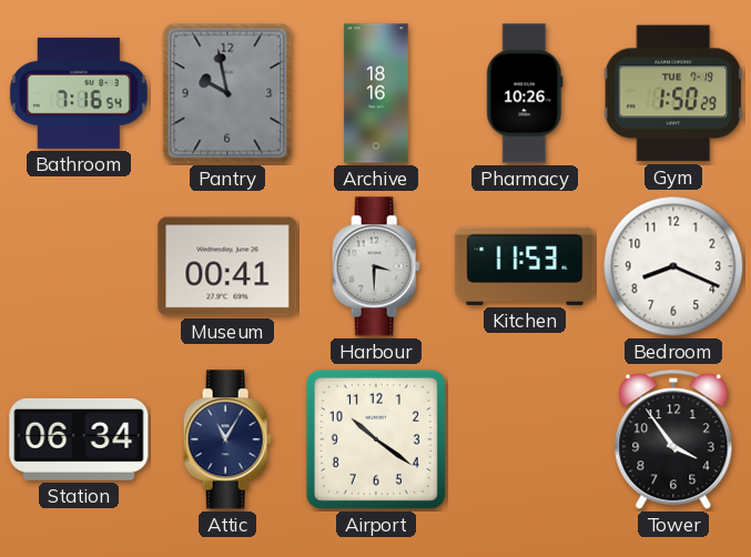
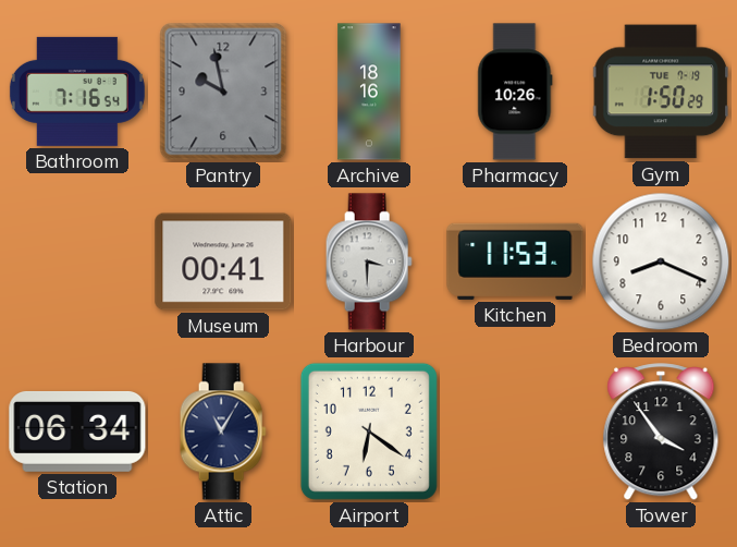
Airport: 10:21 -> 6:21 (369, 431)
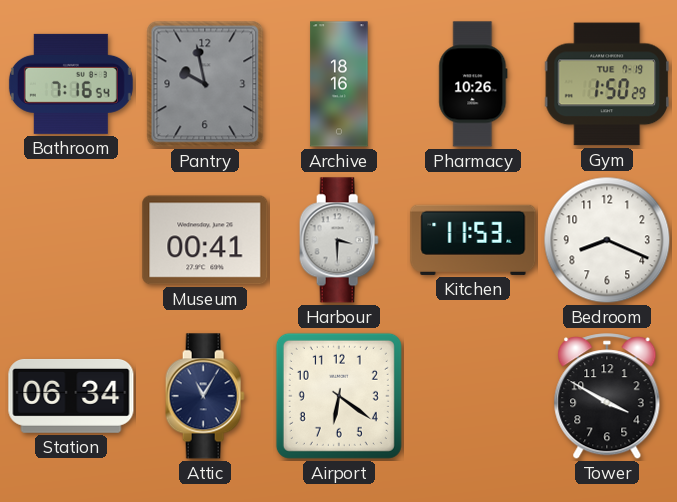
Tower: 3:54 -> 3:50 (607, 397)
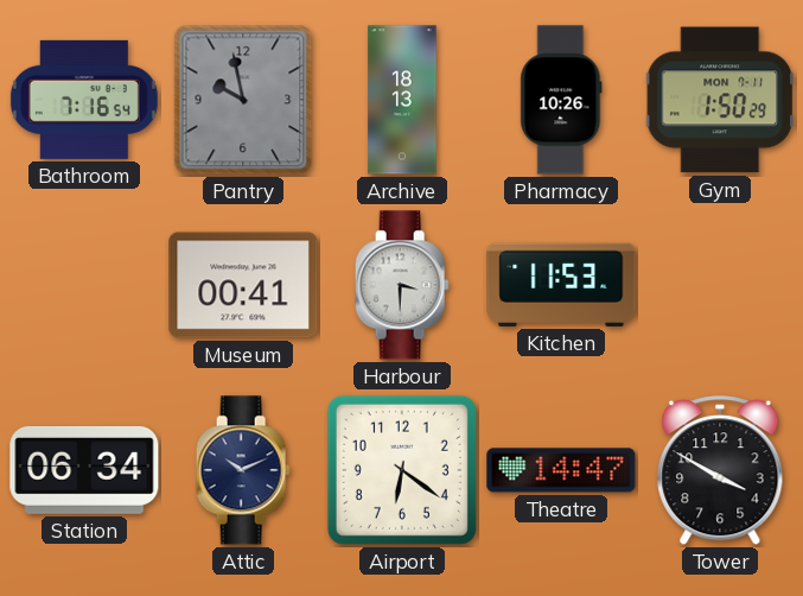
Archive: 18:16 -> 18:13 (402, 100)
Gym date: TUE 7-19 -> MON 7-11 (719, 100)
Bedroom: 8:19 -> none (607, 240)
Attic: 11:05 -> 10:11 (243, 470)
Theatre: none -> 14:47 (561, 470)
